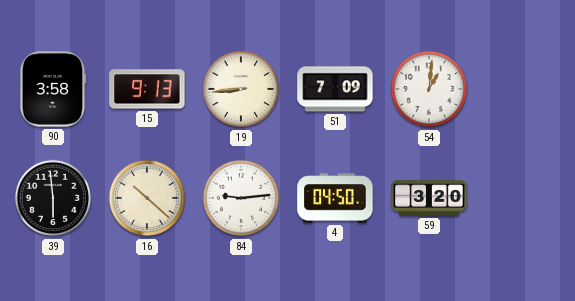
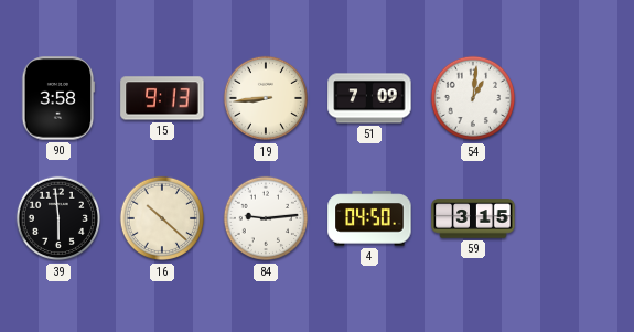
59: 3:20 -> 3:15 (473, 218)
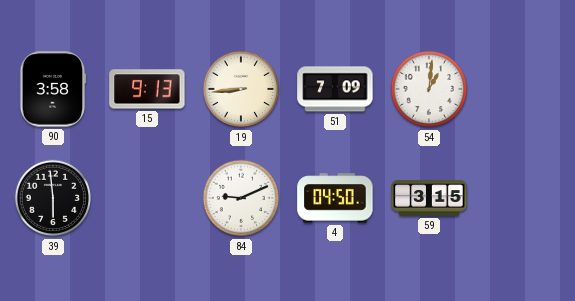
16: 10:22 -> none (162, 218)
84: 9:14 -> 9:11 (241, 198)
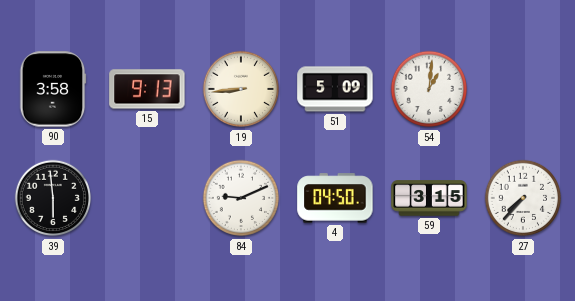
51: 7:09 -> 5:09 (335, 89)
27: none -> 7:37 (523, 198)
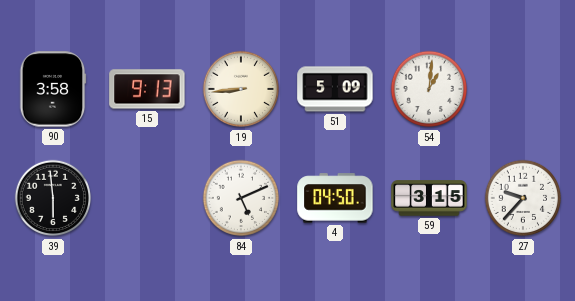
84: 9:11 -> 5:11 (241, 198)
27: 7:37 -> 9:37 (523, 198)
